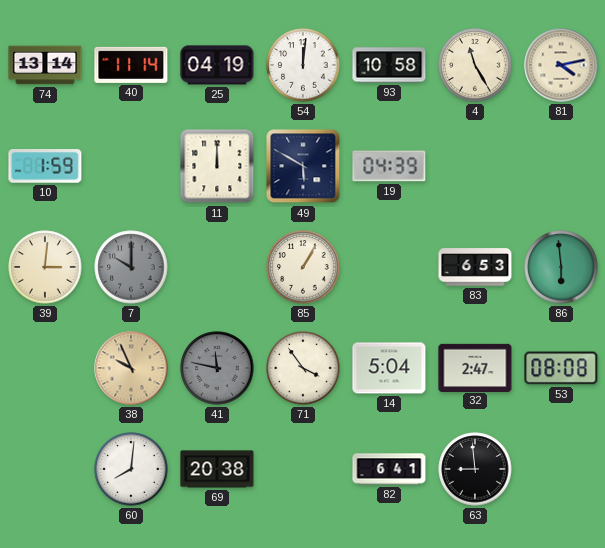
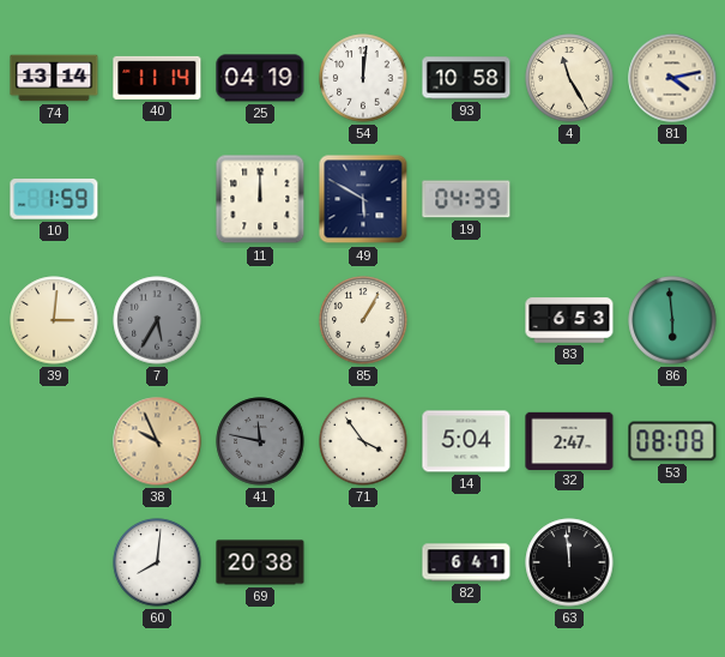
7: 10:00 -> 5:35 (157, 320)
63: 8:59 -> 11:59 (569, 562)
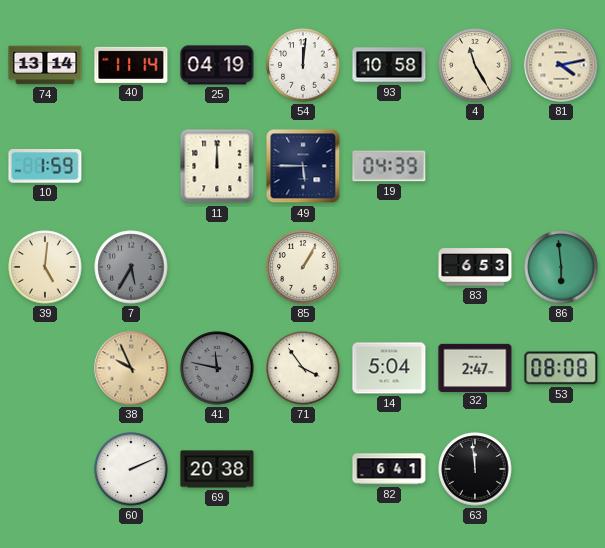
49: 5:50 -> 5:45 (303, 166)
39: 3:01 -> 5:01 (45, 267)
60: 8:01 -> 2:11 (131, 469)
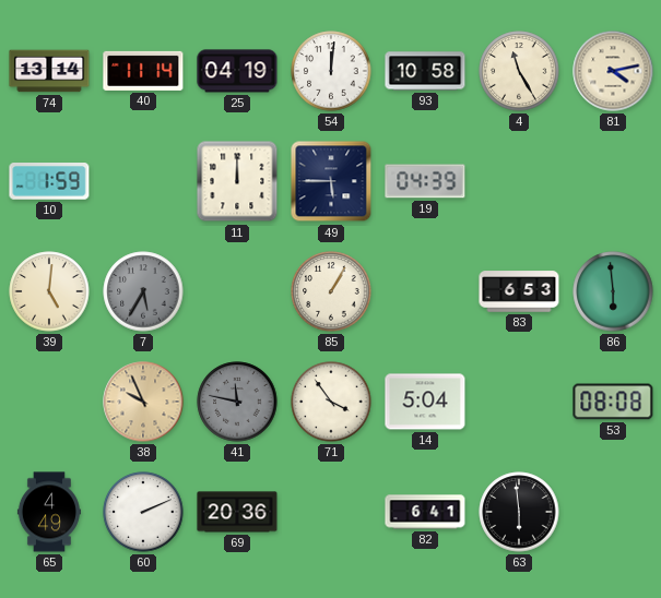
32: 2:47 -> none (475, 367)
65: none -> 4:49 (49, 512)
69: 20:38 -> 20:36 (237, 512)
63: 11:59 -> 5:59 (519, 512)
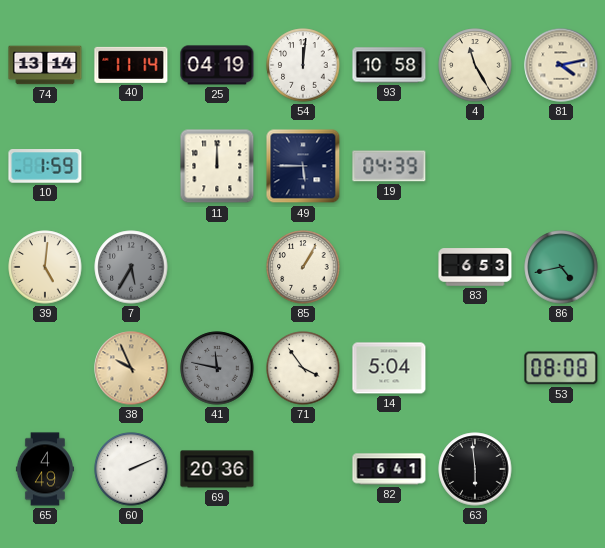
86: 5:59 -> 4:43 (561, 267)
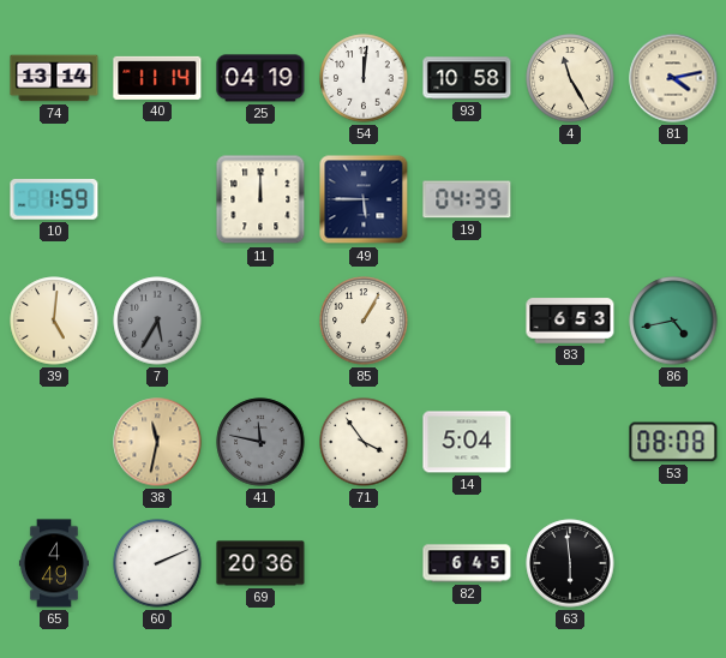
38: 9:56 -> 11:32 (157, 442)
82: 6:41 -> 6:45 (467, 563)
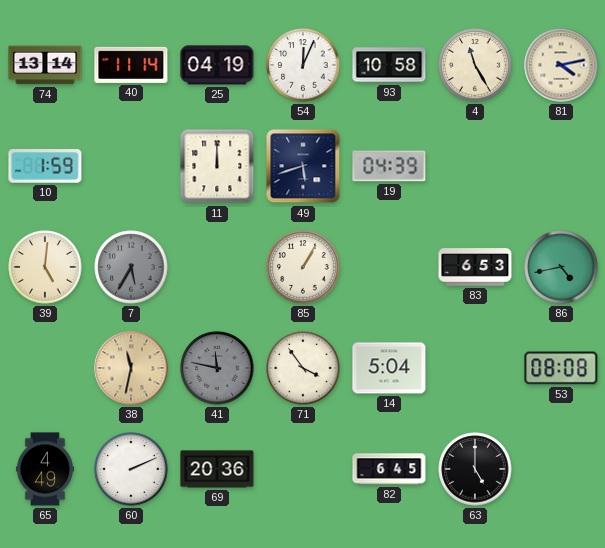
54: 12:01 -> 12:04 (303, 65)
49: 5:45 -> 5:42 (303, 166)
63: 5:59 -> 5:00 (475, 469)
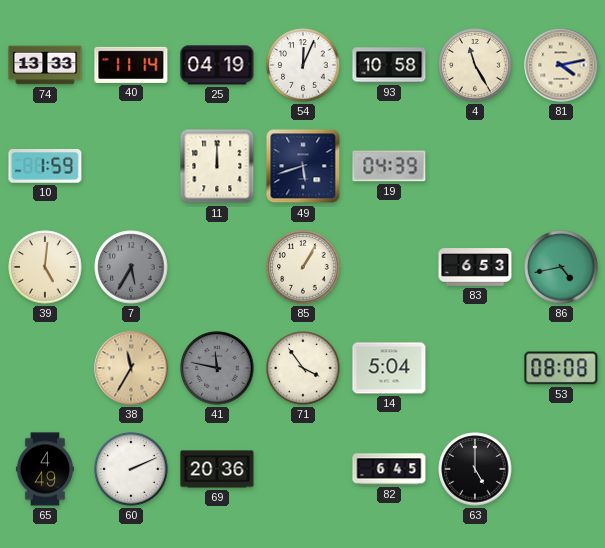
74: 13:14 -> 13:33 (45, 65)
38: 11:32 -> 11:35 (131, 368)
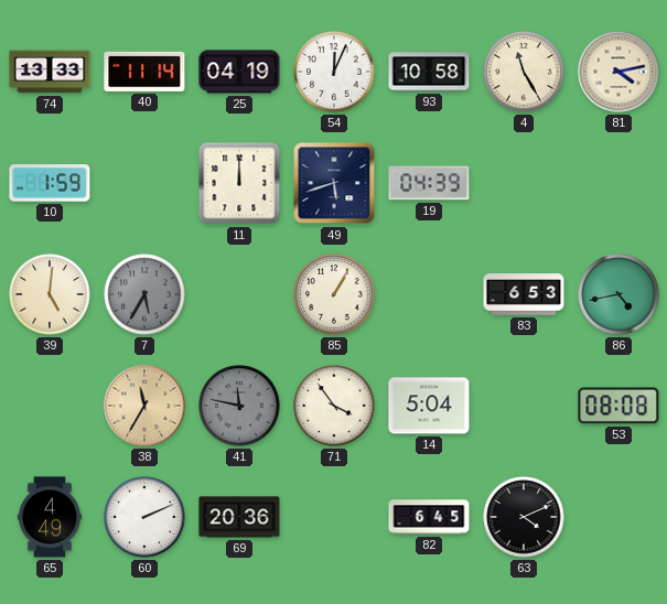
63: 5:00 -> 4:11 (524, 517)
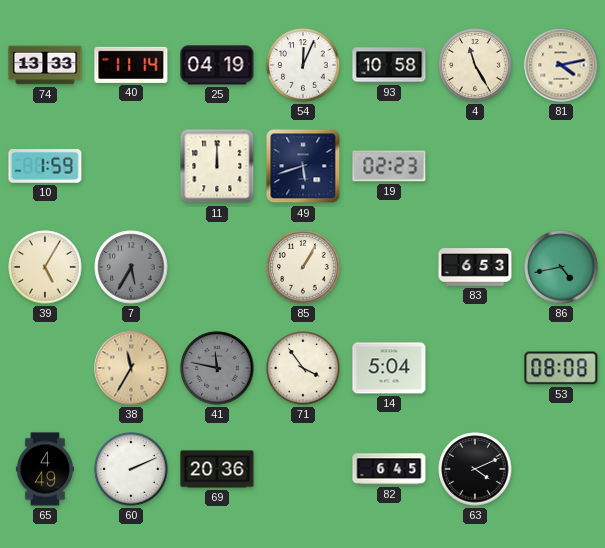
19: 04:39 -> 02:23 (389, 166)
39: 5:01 -> 5:05 (45, 267)
